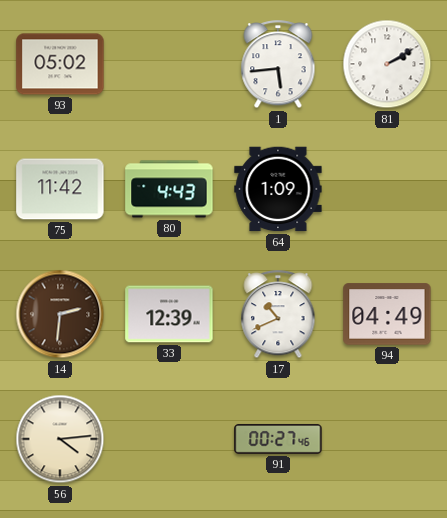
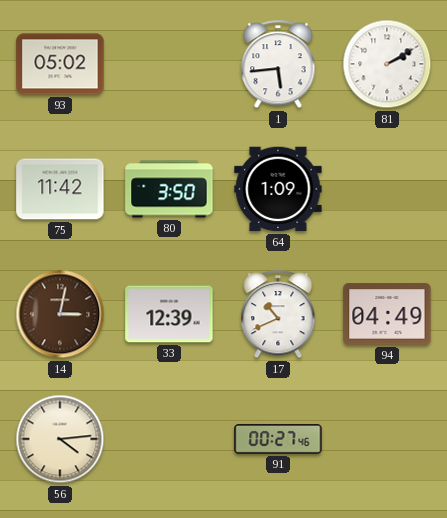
80: 4:43 -> 3:50 (169, 189)
14: 2:31 -> 3:02 (60, 314)
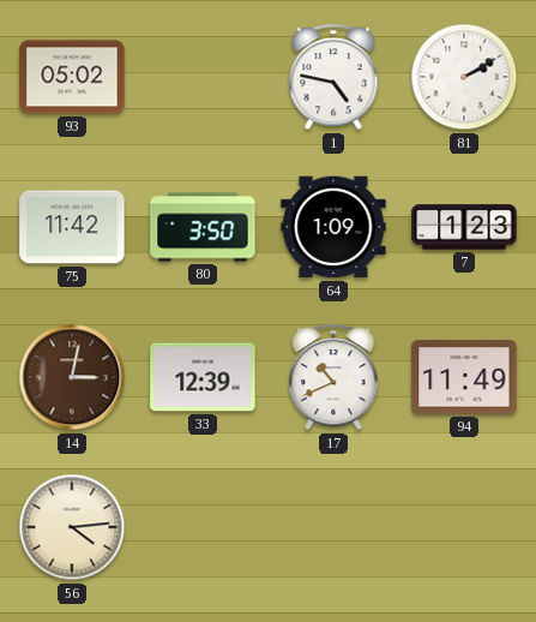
1: 5:44 -> 4:47 (333, 78)
7: none -> 1:23 (464, 227)
94: 04:49 -> 11:49 (464, 377)
91: 00:27 -> none (278, 439)
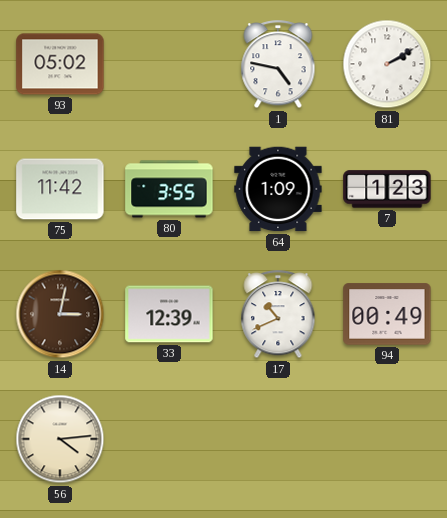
80: 3:50 -> 3:55 (169, 189)
94: 11:49 -> 00:49 (387, 314)
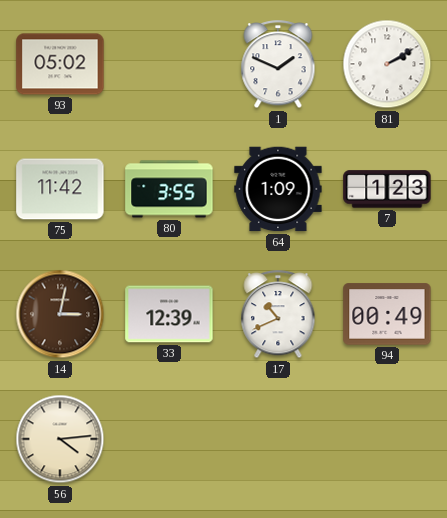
1: 4:47 -> 1:49 (278, 65)
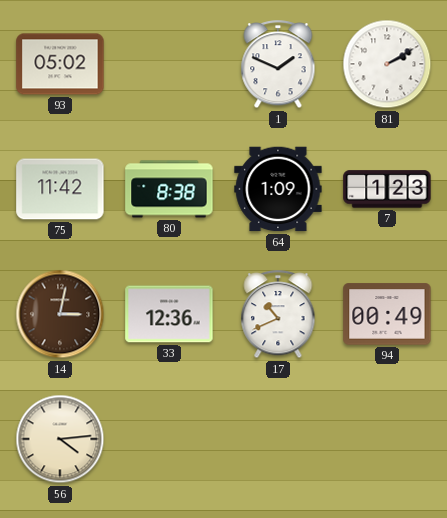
80: 3:55 -> 8:38 (169, 189)
33: 12:39 -> 12:36 (169, 314)
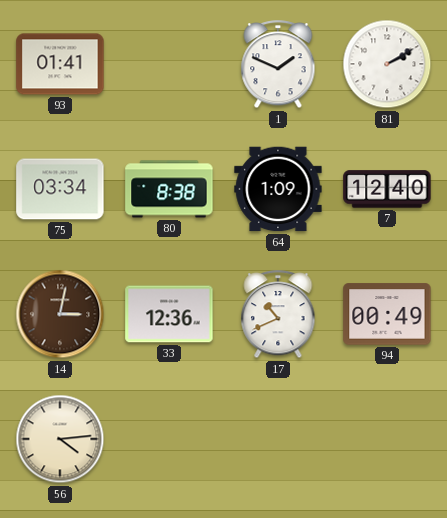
93: 05:02 -> 01:41 (60, 64)
75: 11:42 -> 03:34 (60, 189)
7: 1:23 -> 12:40 (387, 189)
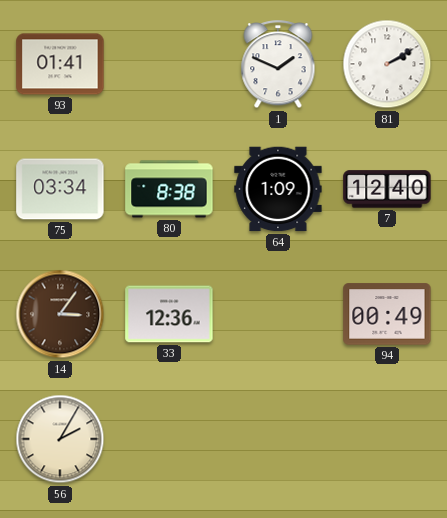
14: 3:02 -> 3:06 (60, 314)
17: 10:41 -> none (278, 315)
56: 4:14 -> 2:05 (60, 439)
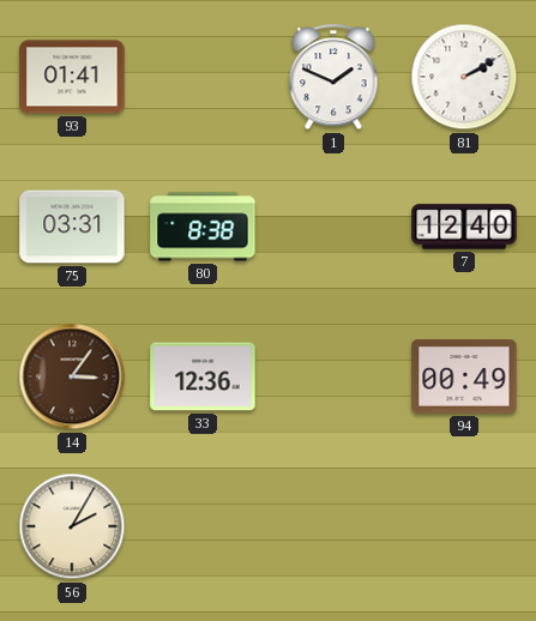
75: 03:34 -> 03:31 (72, 227)
64: 1:09 -> none (278, 189)
